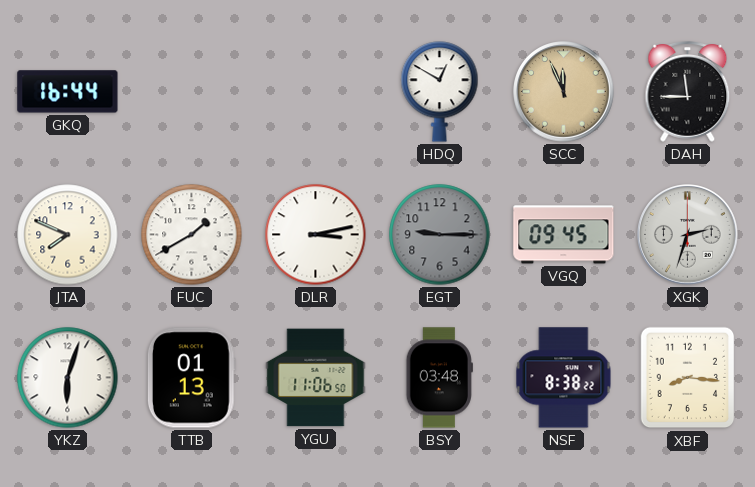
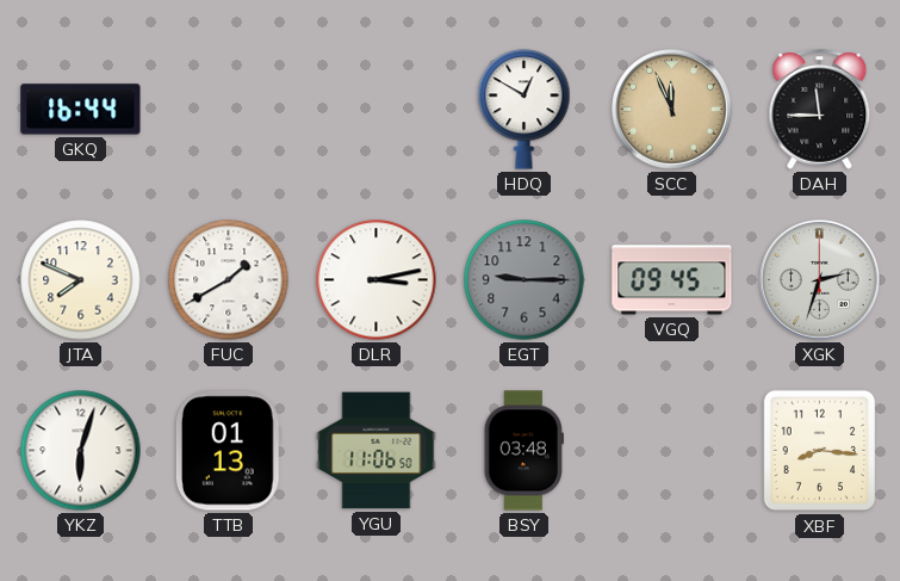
NSF: 8:38 -> none (564, 378)
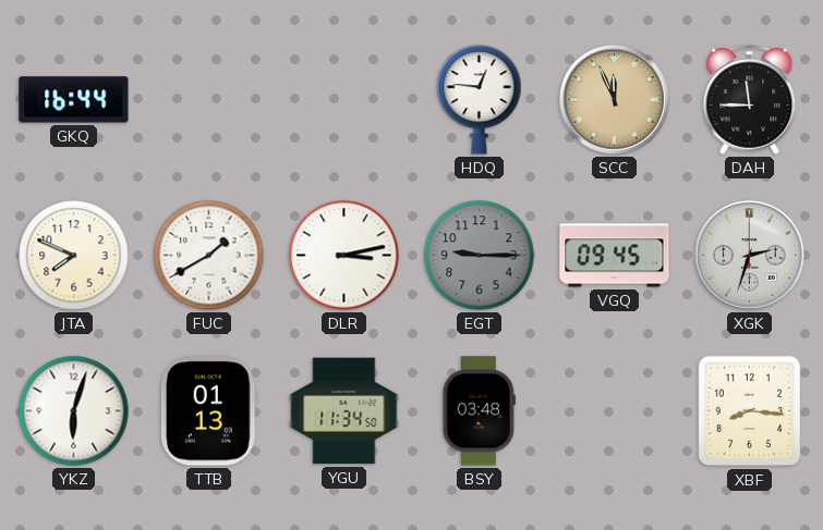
HDQ: 12:50 -> 12:46 (480, 100)
YGU: 11:06 -> 11:34 (344, 411)
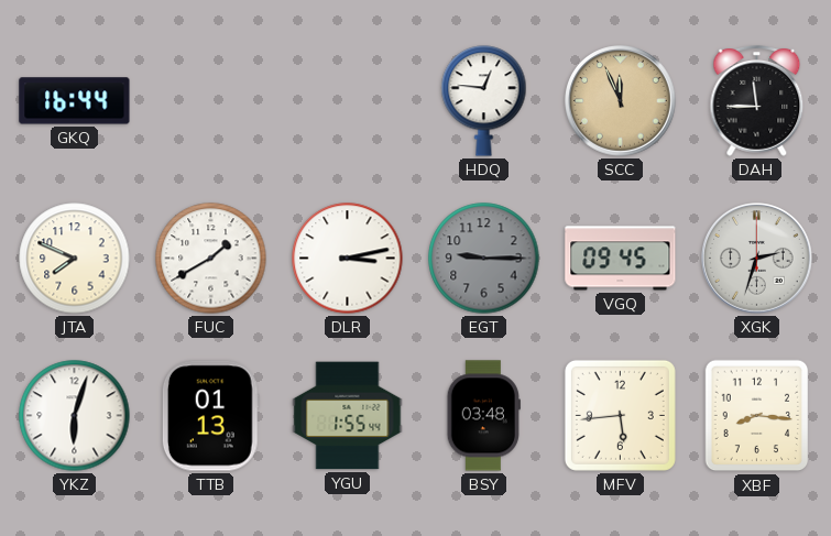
YGU: 11:34 -> 1:55 (348, 416)
MFV: none -> 5:44 (620, 415)
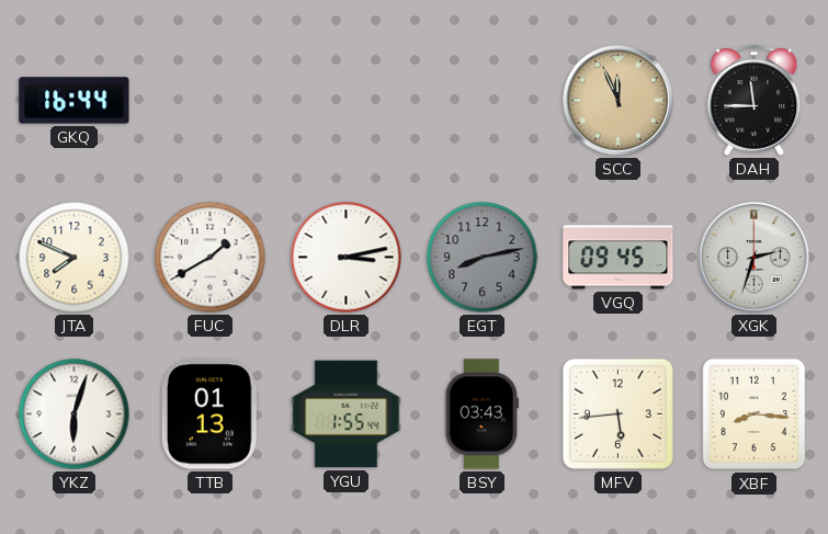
HDQ: 12:46 -> none (484, 101)
EGT: 9:15 -> 8:13 (483, 258)
BSY: 03:48 -> 03:43 (481, 414)
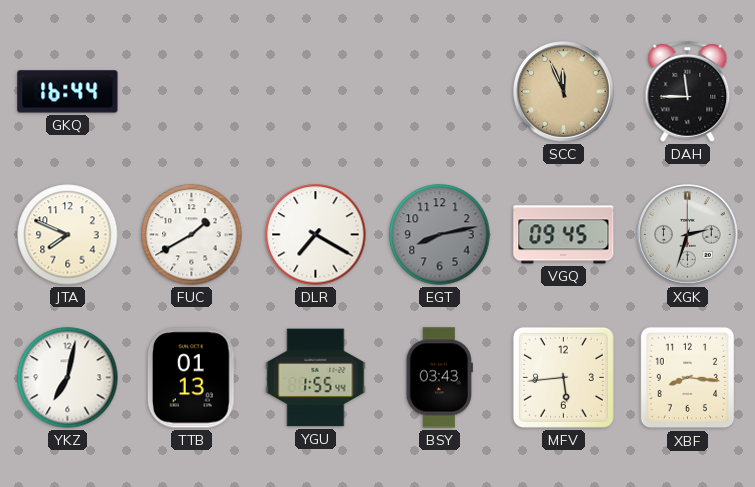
DLR: 3:13 -> 7:20 (316, 235)
YKZ: 6:03 -> 7:02 (68, 378)
